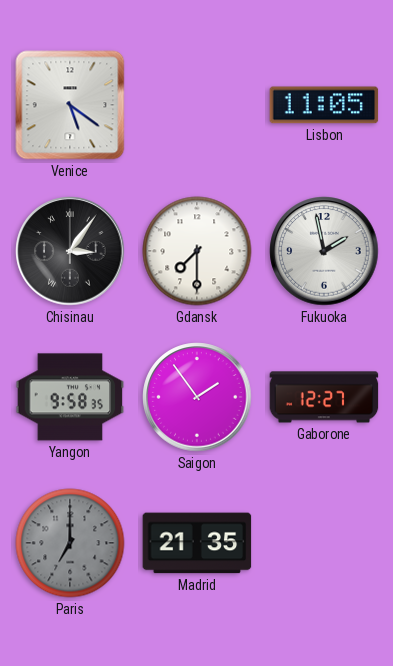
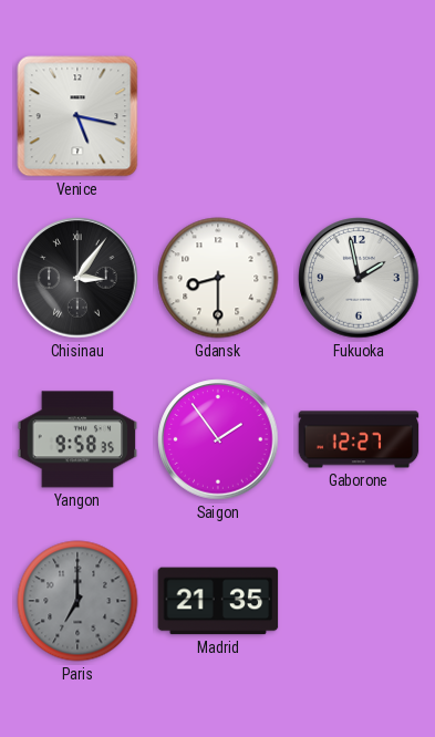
Venice: 5:21 -> 5:17 (77, 116)
Lisbon: 11:05 -> none (324, 105)
Gdansk: 7:30 -> 8:30 (218, 278)
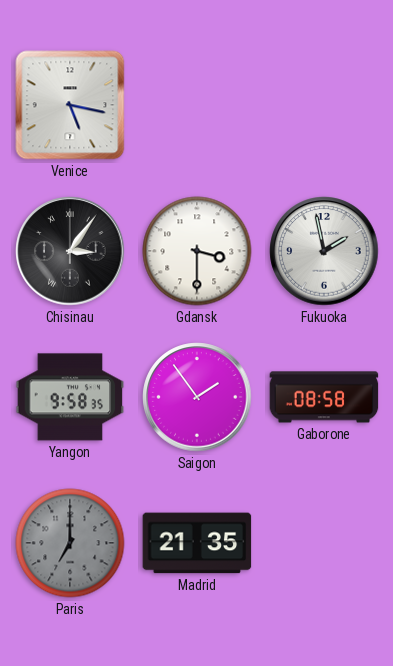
Gdansk: 8:30 -> 3:30 (197, 251)
Gaborone: 12:27 -> 08:58 (324, 397)
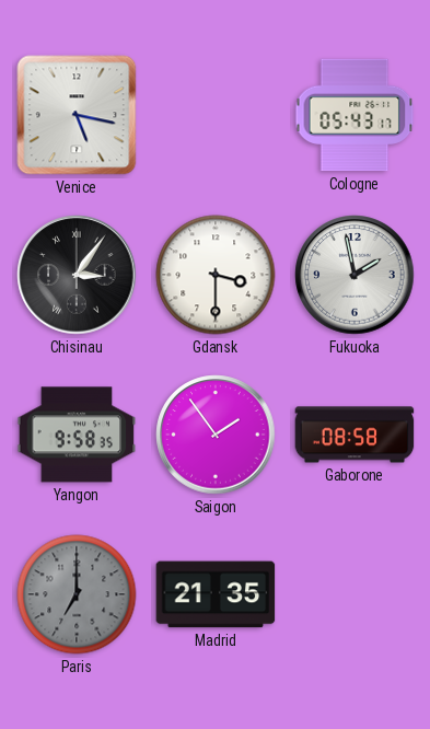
Cologne: none -> 05:43 (355, 115)
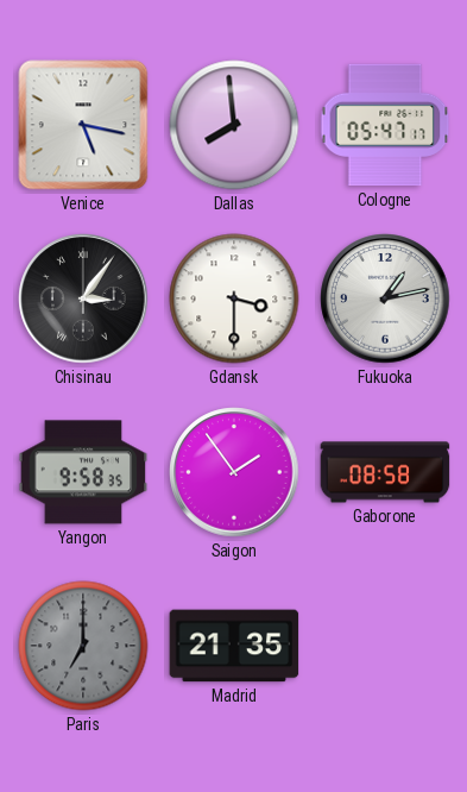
Dallas: none -> 7:59 (234, 125)
Cologne: 05:43 -> 05:47 (385, 125)
Fukuoka: 1:58 -> 1:13 (385, 298)
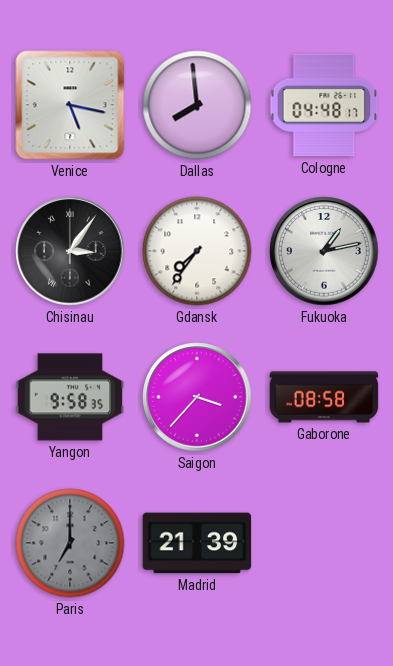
Cologne: 05:47 -> 04:48 (324, 105)
Gdansk: 3:30 -> 7:36 (197, 251)
Saigon: 1:54 -> 3:37 (197, 397)
Madrid: 21:35 -> 21:39 (197, 543)
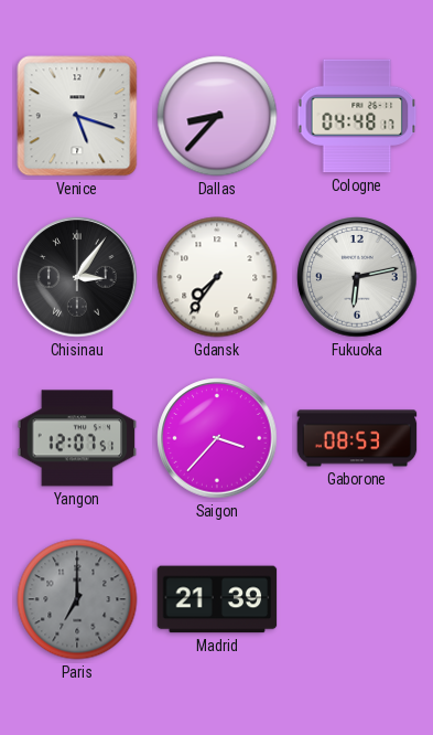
Venice: 5:17 -> 5:18 (77, 116)
Dallas: 7:59 -> 8:37 (217, 116)
Fukuoka: 1:13 -> 6:13 (357, 277)
Yangon: 9:58 -> 12:07 (77, 438)
Gaborone: 08:58 -> 08:53 (357, 438)
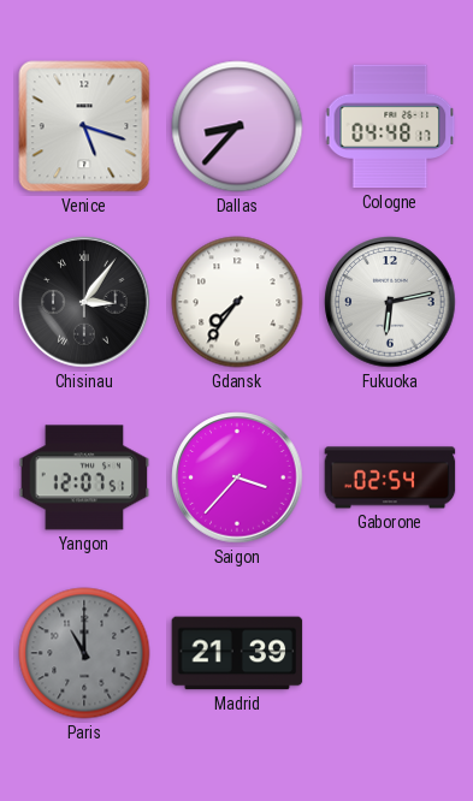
Gaborone: 08:53 -> 02:54 (390, 477)
Paris: 7:00 -> 11:00 (84, 653)
